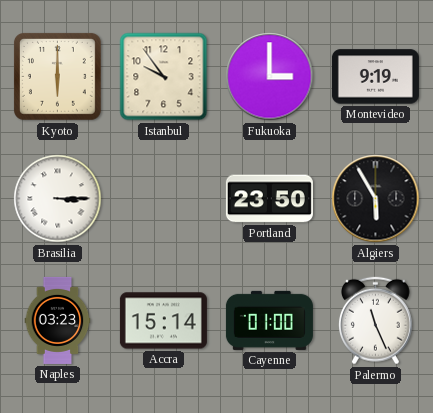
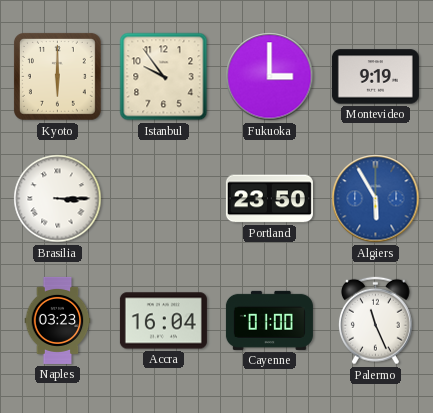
Algiers dial: black -> blue (376, 199)
Accra: 15:14 -> 16:04 (163, 321)
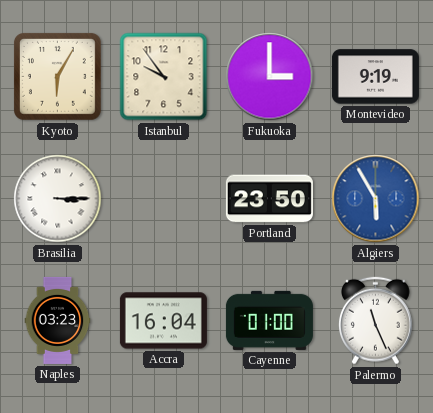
Kyoto: 6:00 -> 6:05 (57, 76)
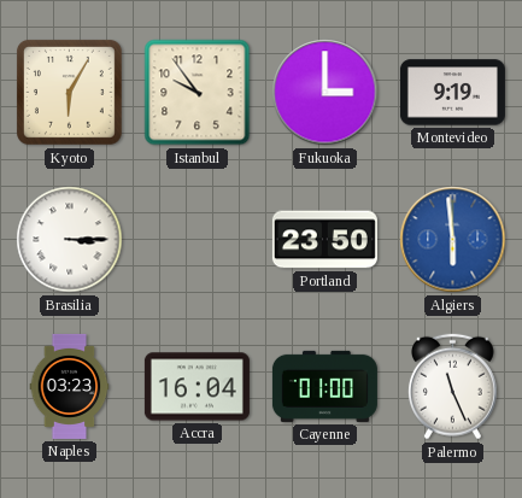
Algiers: 5:55 -> 5:59 (453, 240)
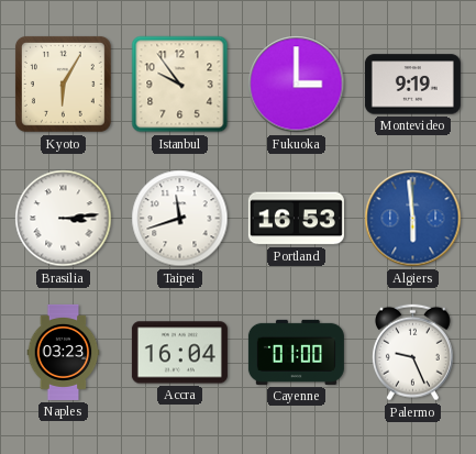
Brasilia: 3:15 -> 3:14 (64, 219)
Taipei: none -> 11:42 (180, 219)
Portland: 23:50 -> 16:53 (296, 219)
Palermo: 11:26 -> 9:26 (412, 353)
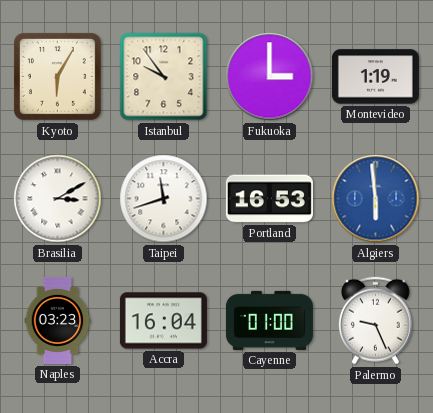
Montevideo: 9:19 -> 1:19 (375, 77)
Brasilia: 3:14 -> 3:10 (58, 199)
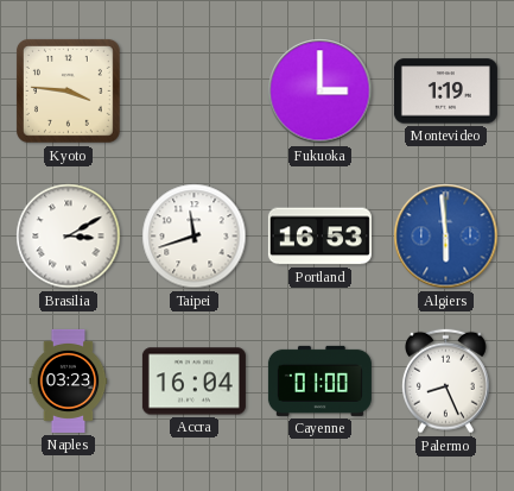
Kyoto: 6:05 -> 3:46 (68, 90)
Istanbul: 9:54 -> none (164, 77)
Palermo: 9:26 -> 8:26 (445, 382)
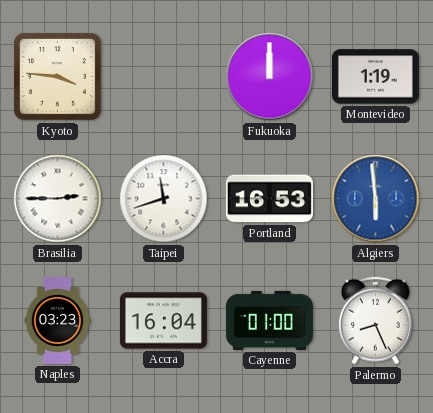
Fukuoka: 3:00 -> 12:00 (270, 77)
Brasilia: 3:10 -> 2:45 (58, 199)
